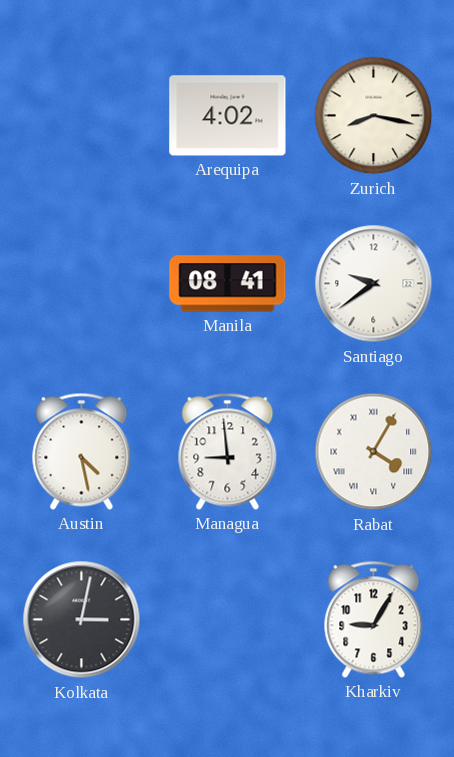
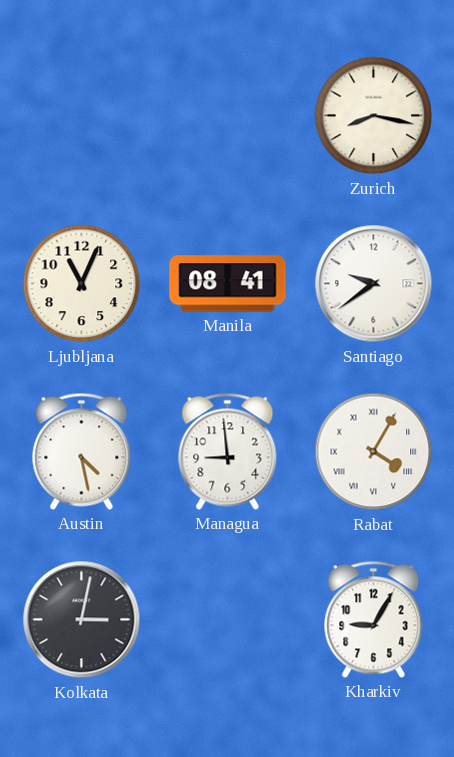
Arequipa: 4:02 -> none (228, 116)
Ljubljana: none -> 11:04 (82, 284)
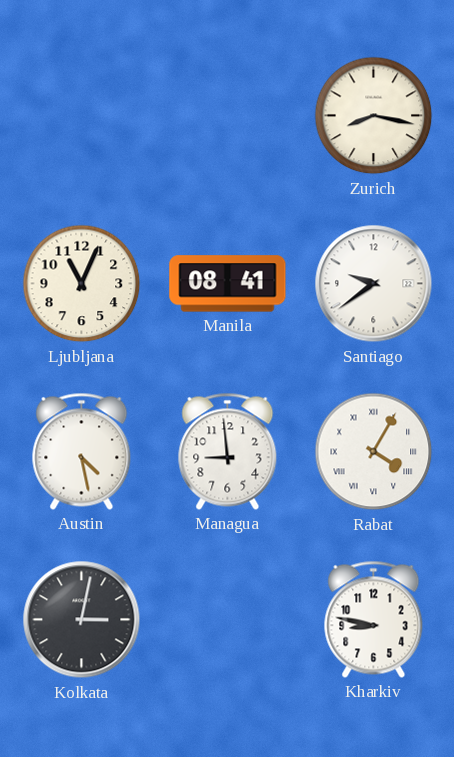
Kharkiv: 9:05 -> 8:47 (374, 619)
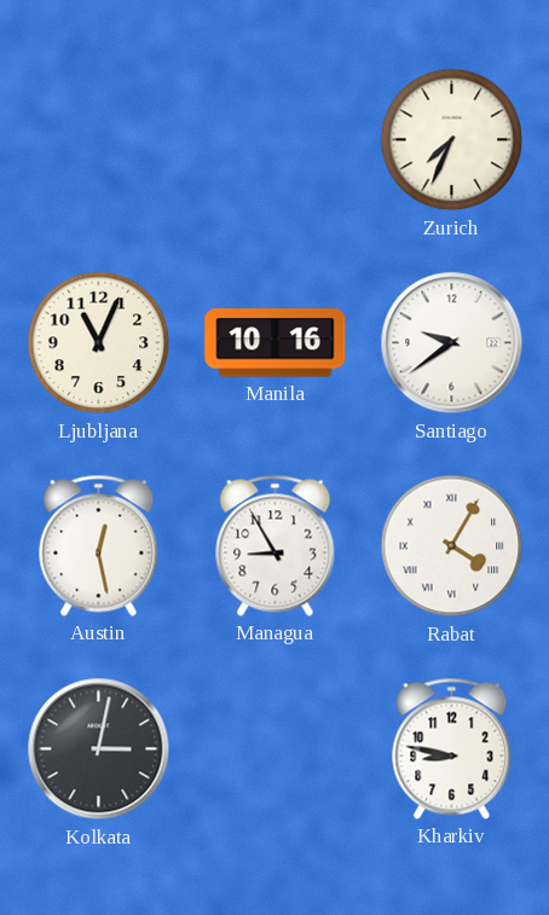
Zurich: 8:17 -> 7:34 (452, 140)
Manila: 08:41 -> 10:16 (276, 343)
Austin: 4:28 -> 12:28 (99, 545)
Managua: 8:59 -> 8:55 (276, 545)
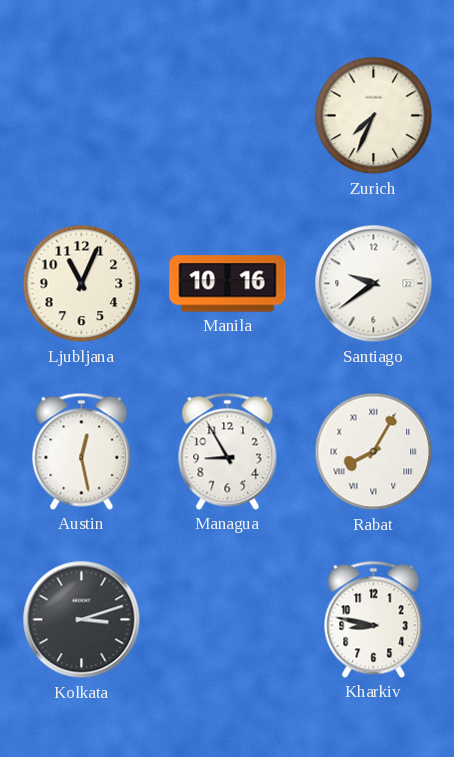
Rabat: 4:05 -> 8:05 (374, 452)
Kolkata: 3:02 -> 3:12 (82, 620)
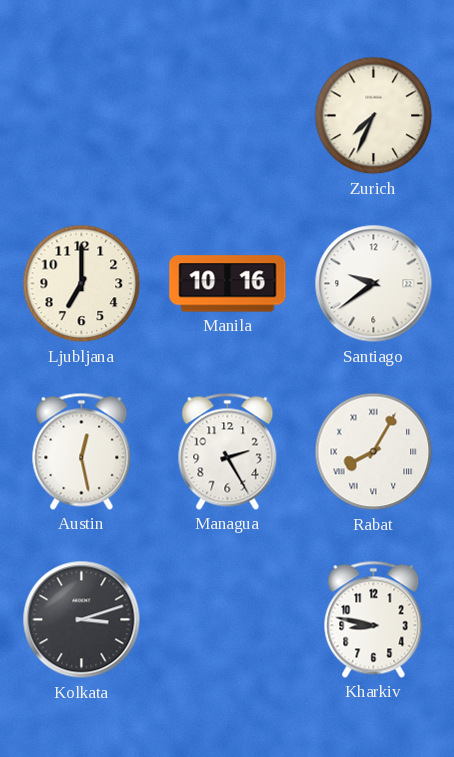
Ljubljana: 11:04 -> 7:00 (82, 284)
Managua: 8:55 -> 2:25 (228, 451)
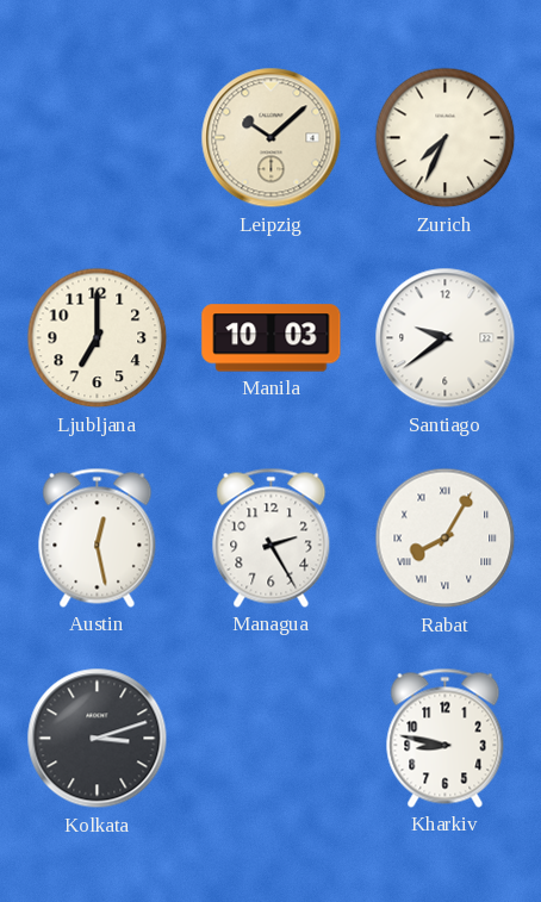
Leipzig: none -> 10:08 (272, 138)
Manila: 10:16 -> 10:03 (272, 338)
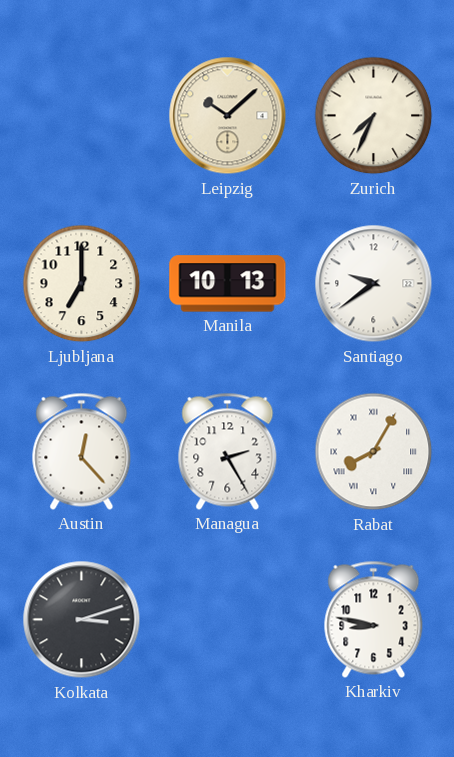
Manila: 10:03 -> 10:13 (228, 284)
Austin: 12:28 -> 12:23 (82, 451)
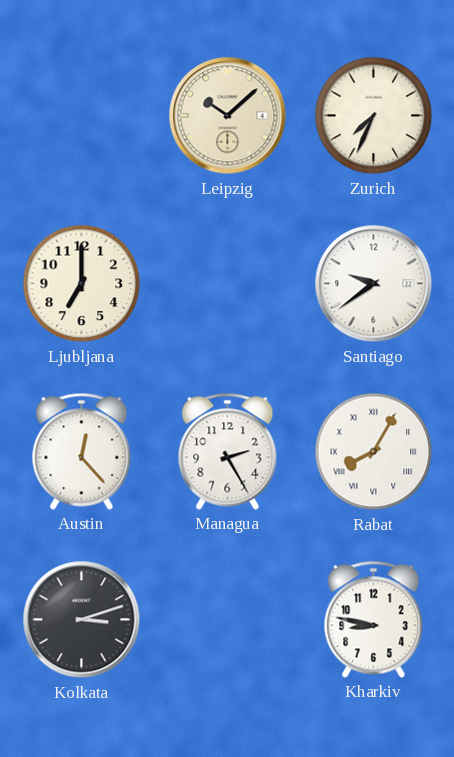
Manila: 10:13 -> none (228, 284)
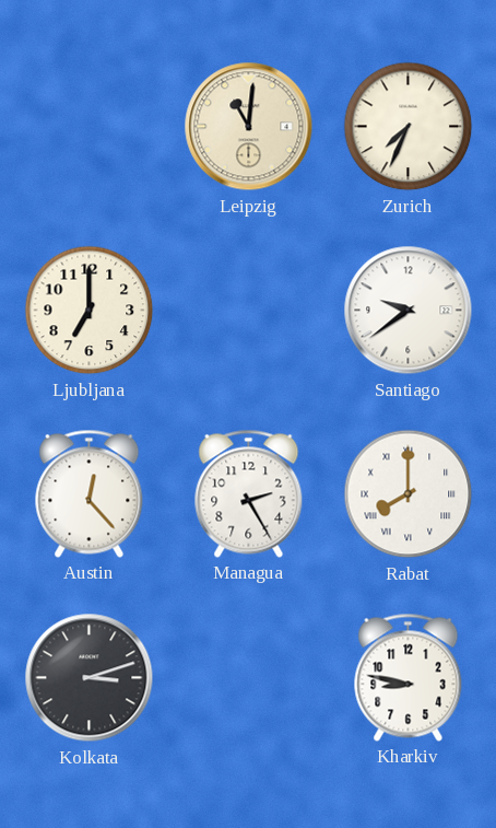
Leipzig: 10:08 -> 11:01 (249, 127)
Rabat: 8:05 -> 8:00 (409, 494)
